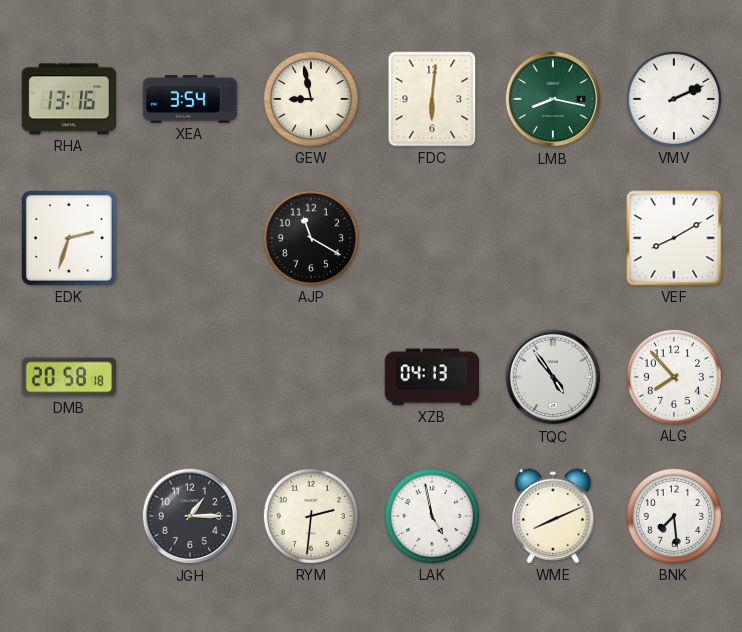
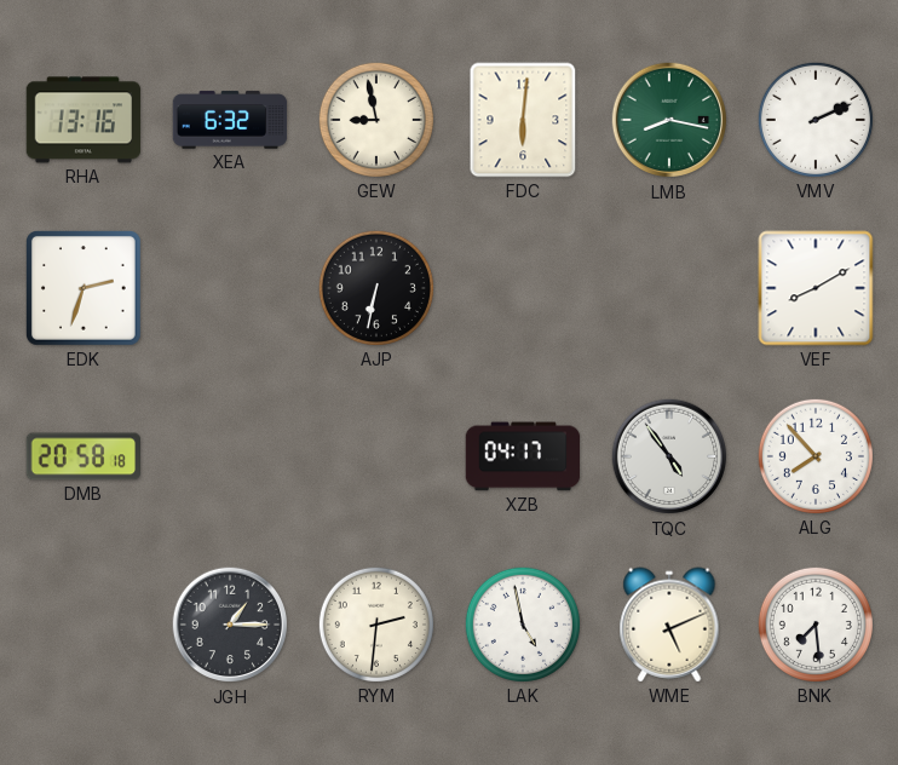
XEA: 3:54 -> 6:32 (230, 120)
AJP: 11:20 -> 6:32 (376, 288)
XZB: 04:13 -> 04:17 (523, 456)
WME: 8:11 -> 5:11 (669, 625)
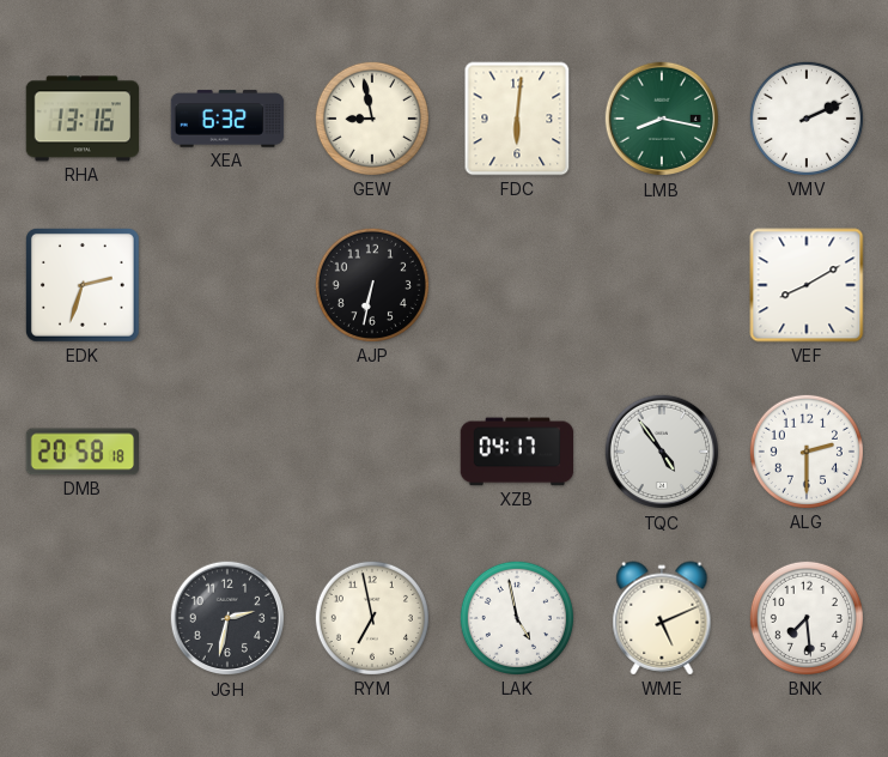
ALG: 7:53 -> 2:30 (807, 452)
JGH: 1:15 -> 2:32 (227, 618)
RYM: 2:31 -> 6:58 (372, 618)
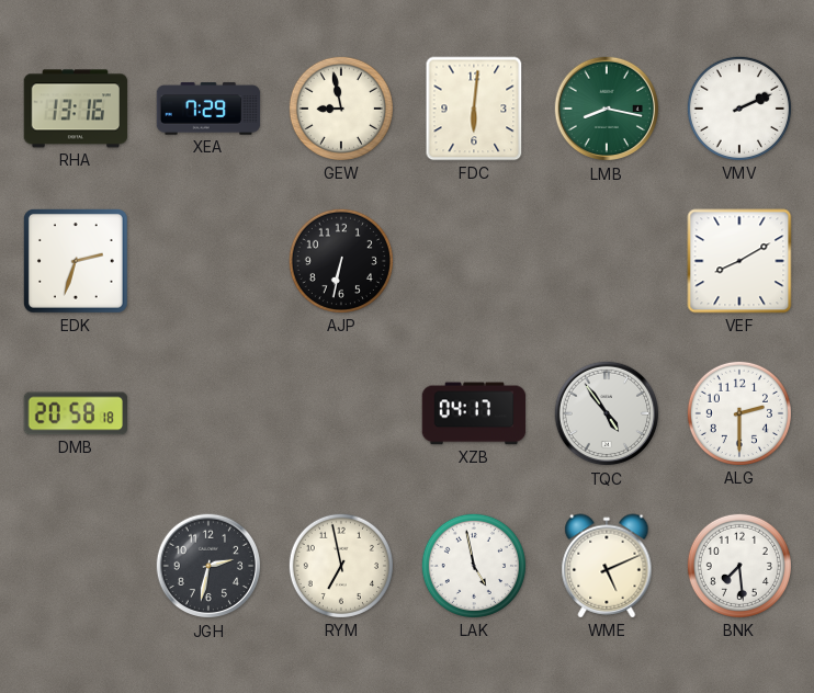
XEA: 6:32 -> 7:29 (208, 109)
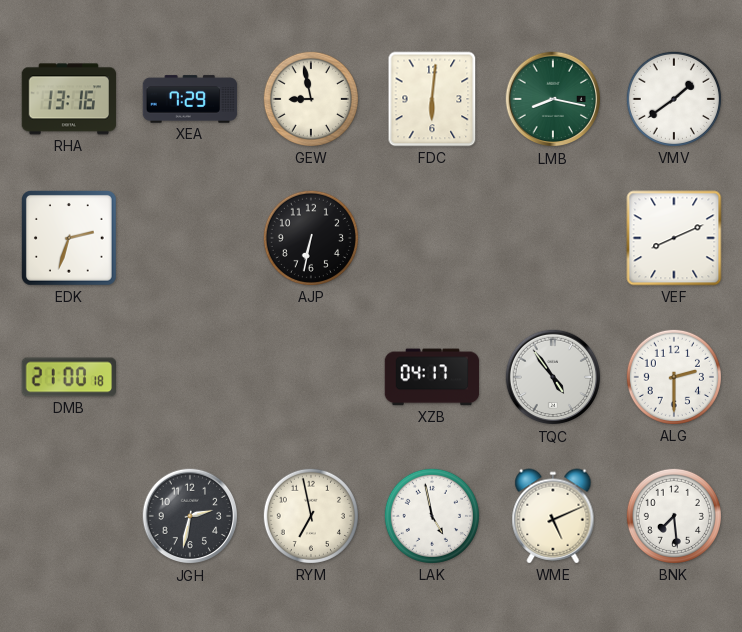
VMV: 2:11 -> 1:39 (674, 99)
VEF: 8:10 -> 8:11 (674, 238)
DMB: 20:58 -> 21:00 (69, 377)
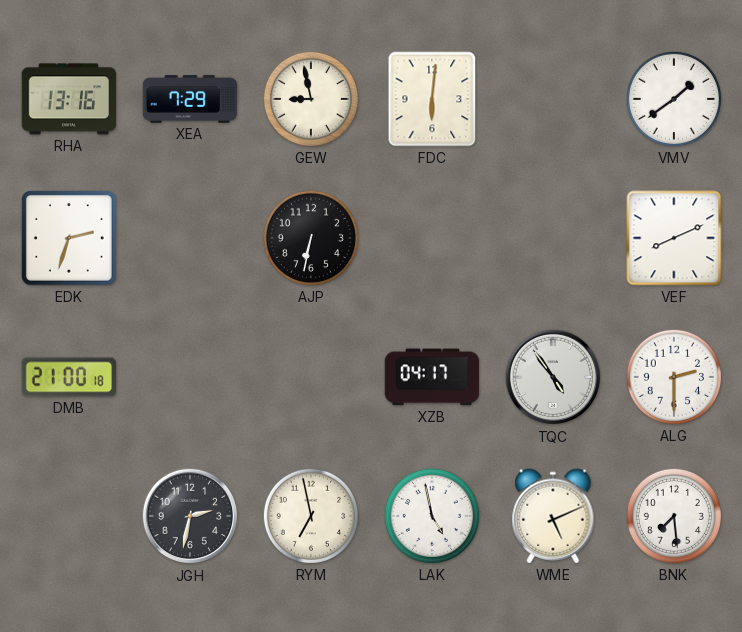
LMB: 8:17 -> none (553, 99)
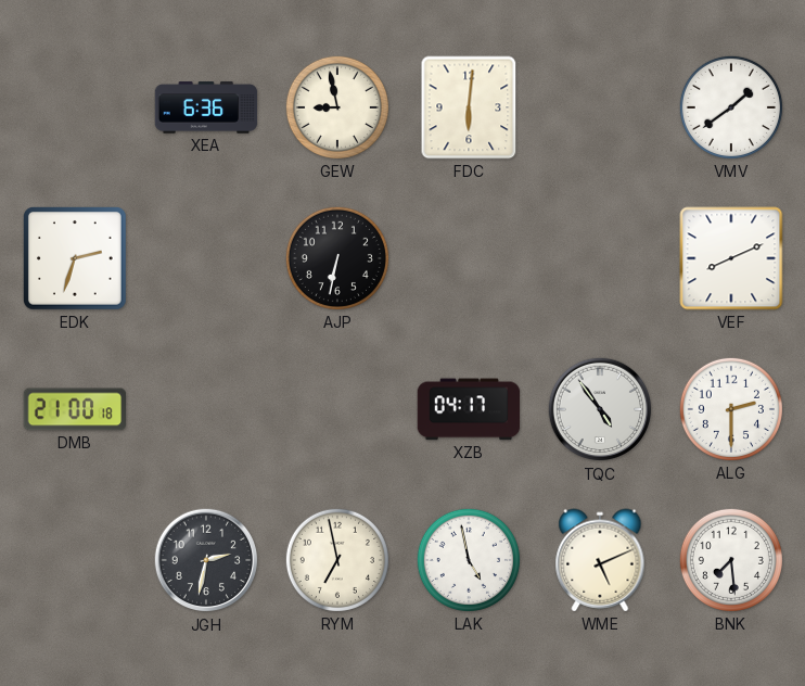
RHA: 13:16 -> none (69, 99)
XEA: 7:29 -> 6:36 (206, 107)
